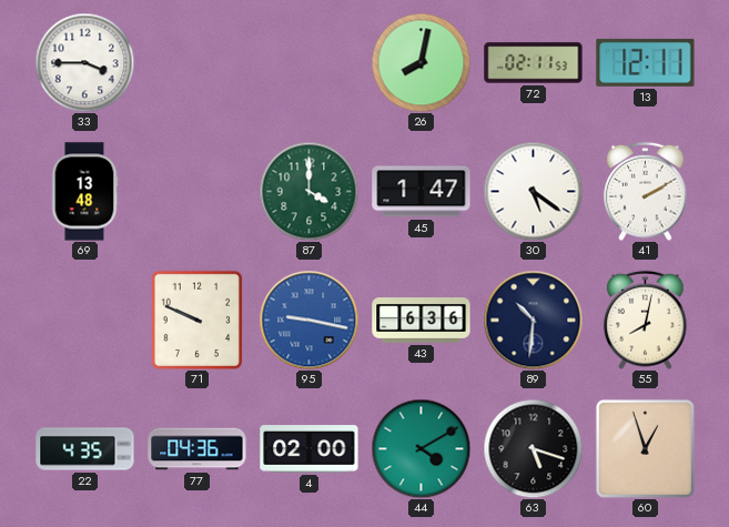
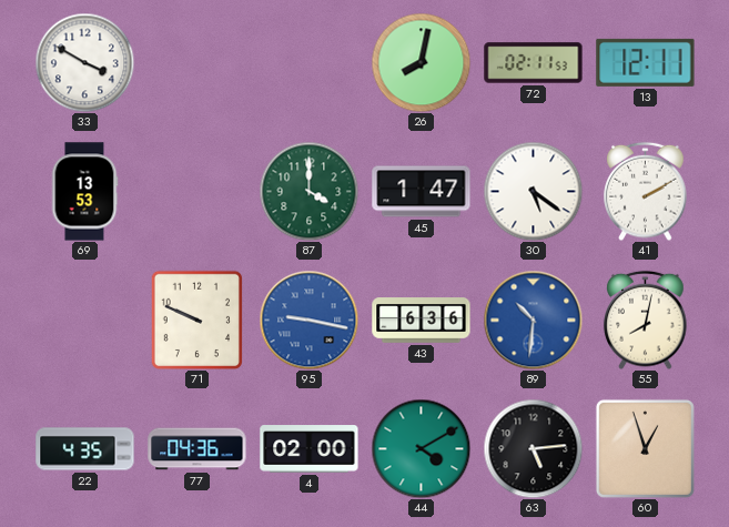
33: 3:45 -> 3:50 (84, 62)
69: 13:48 -> 13:53 (84, 192)
89 dial: navy -> blue (533, 320)
63: 5:18 -> 5:14 (533, 448)
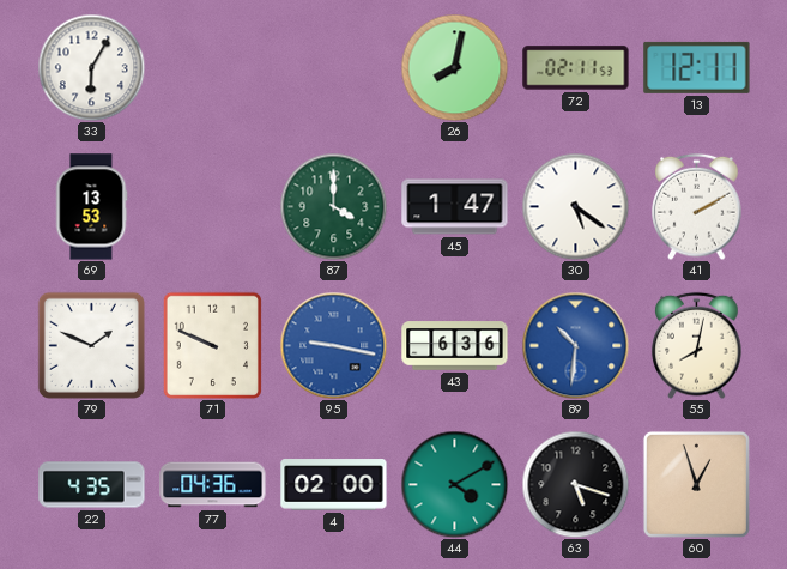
33: 3:50 -> 6:05 (91, 67)
79: none -> 1:49 (91, 345)
63: 5:14 -> 5:18 (575, 484)
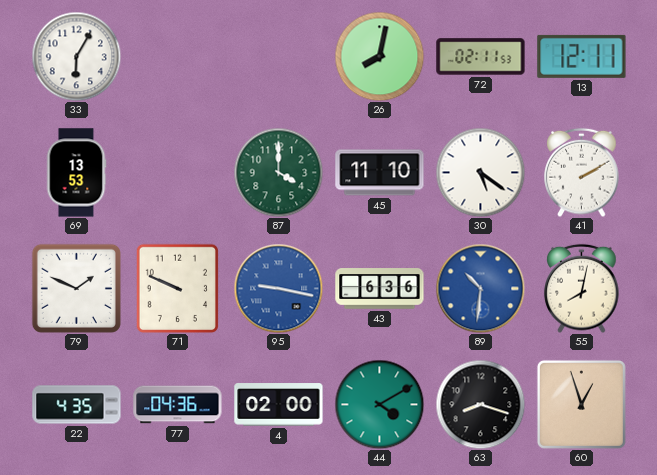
45: 1:47 -> 11:10 (380, 173)
63: 5:18 -> 8:18 (480, 404)
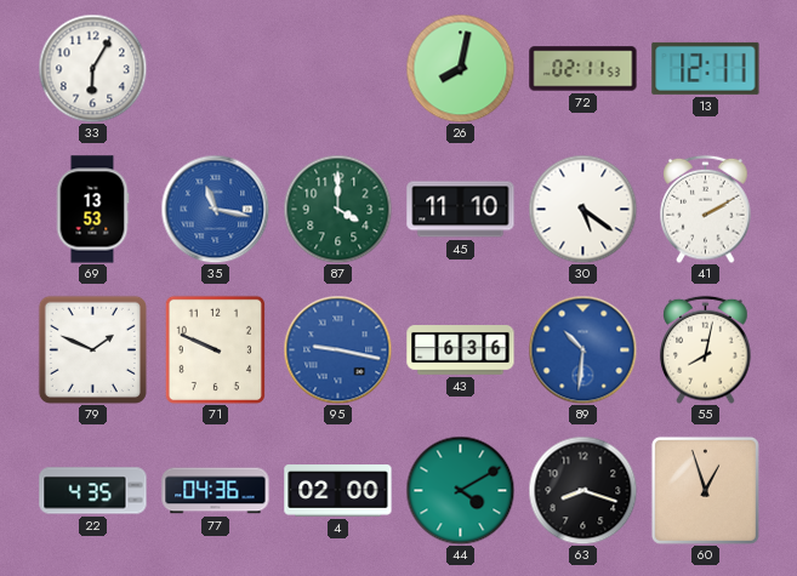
35: none -> 11:17 (215, 209)
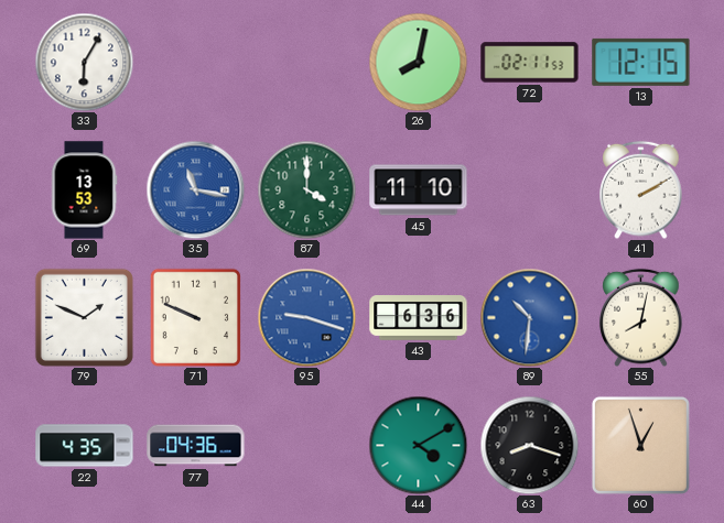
13: 12:11 -> 12:15 (641, 62)
30: 5:21 -> none (582, 209)
95: 9:17 -> 9:18 (306, 317)
4: 02:00 -> none (338, 491)
